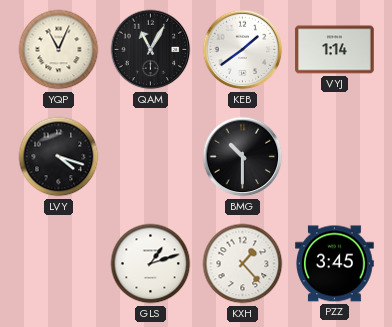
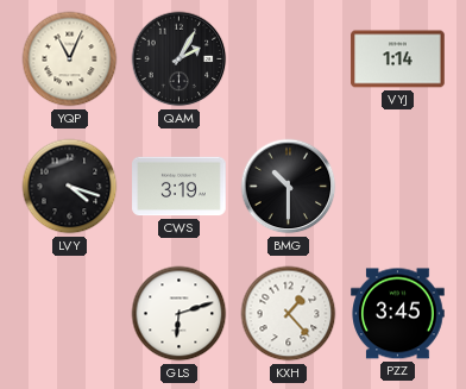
QAM: 11:05 -> 2:05 (180, 59)
KEB: 1:39 -> none (243, 50)
CWS: none -> 3:19 (180, 187)
GLS: 1:12 -> 6:12 (180, 314)
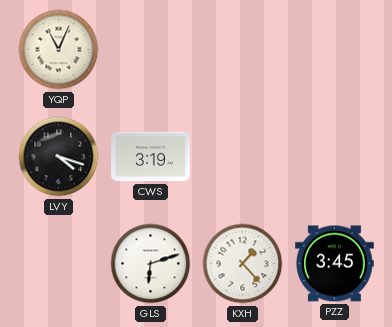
QAM: 2:05 -> none (180, 59)
VYJ: 1:14 -> none (398, 59)
BMG: 10:30 -> none (289, 187)
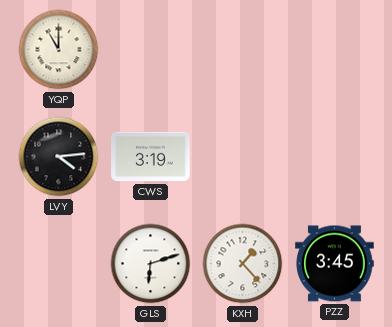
YQP: 11:04 -> 11:00 (59, 50)
LVY: 4:18 -> 4:14 (59, 157)
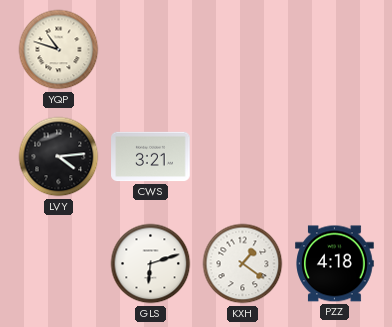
YQP: 11:00 -> 10:48 (59, 50)
CWS: 3:19 -> 3:21 (151, 157)
KXH: 1:23 -> 1:21 (243, 264)
PZZ: 3:45 -> 4:18 (335, 264)
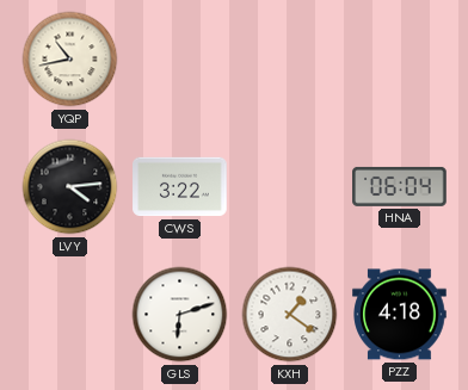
YQP: 10:48 -> 10:43 (70, 60)
CWS: 3:21 -> 3:22 (180, 187)
HNA: none -> 06:04 (400, 186)
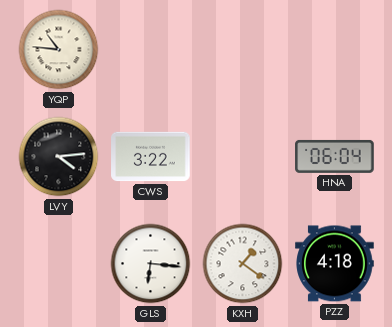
YQP: 10:43 -> 10:46 (59, 50)
GLS: 6:12 -> 6:16 (151, 264)
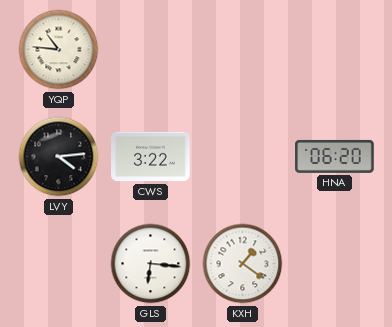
HNA: 06:04 -> 06:20 (335, 156)
PZZ: 4:18 -> none (335, 264)
